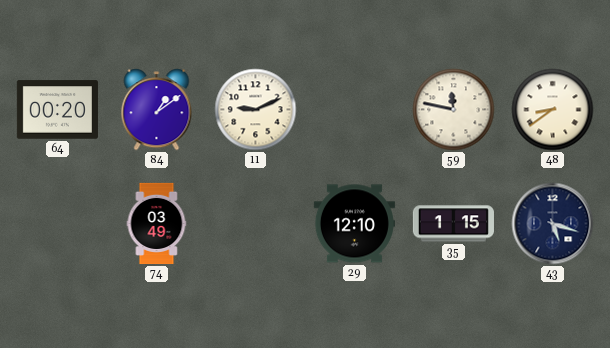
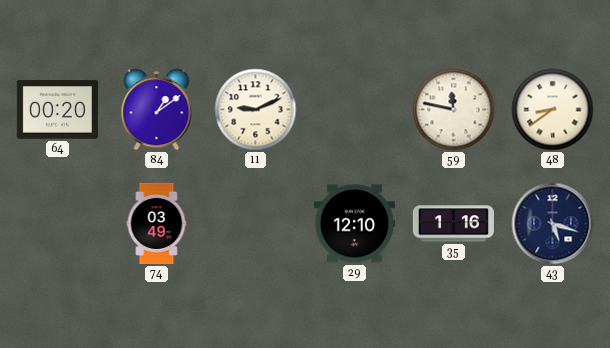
35: 1:15 -> 1:16 (453, 224)
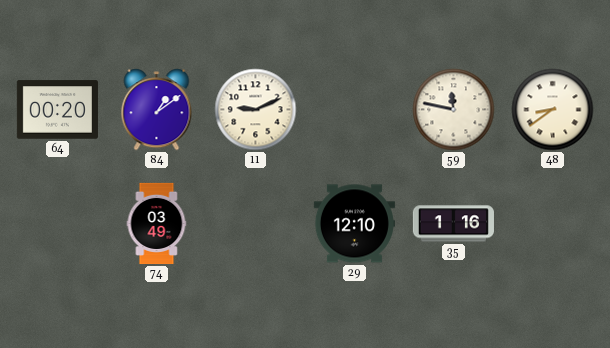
43: 5:18 -> none (553, 224)
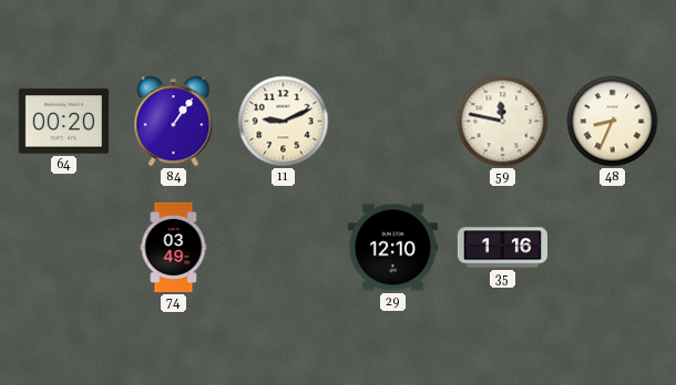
84: 1:09 -> 1:06 (174, 122)
48: 8:39 -> 8:34 (613, 122)
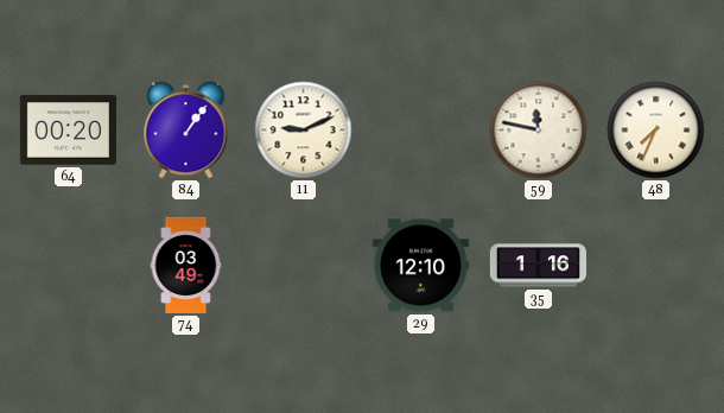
48: 8:34 -> 7:34 (656, 131)
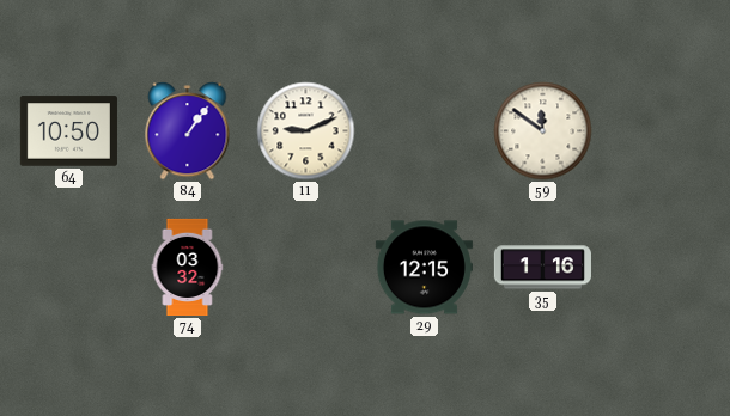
64: 00:20 -> 10:50 (68, 131)
59: 11:47 -> 11:51 (543, 131)
48: 7:34 -> none (656, 131)
74: 03:49 -> 03:32 (188, 267)
29: 12:10 -> 12:15 (424, 268)
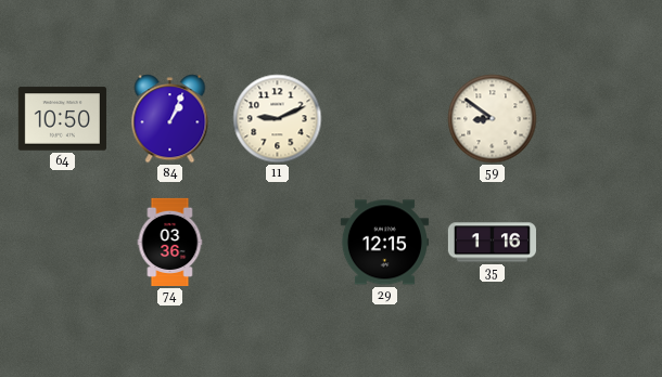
84: 1:06 -> 1:04 (170, 119)
59: 11:51 -> 8:51 (493, 119)
74: 03:32 -> 03:36 (170, 242)
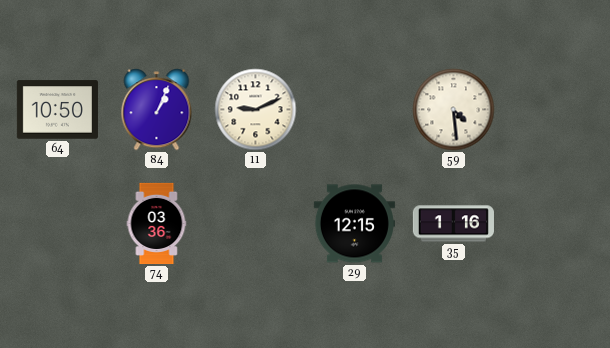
59: 8:51 -> 4:29 (454, 110)
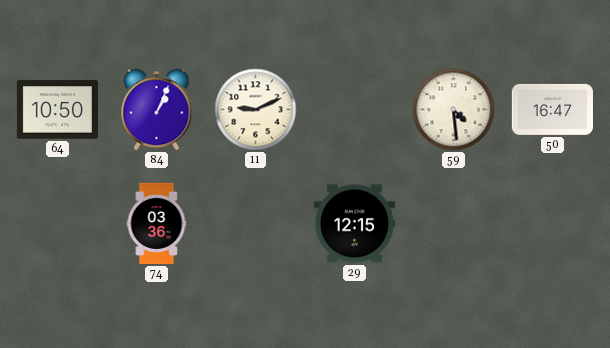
50: none -> 16:47 (552, 109)
35: 1:16 -> none (453, 224)
